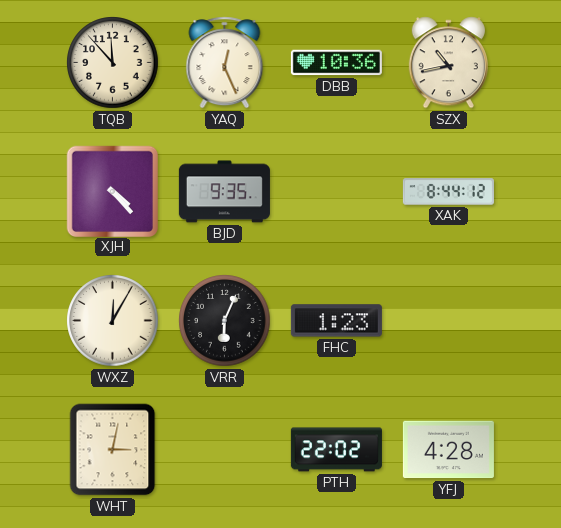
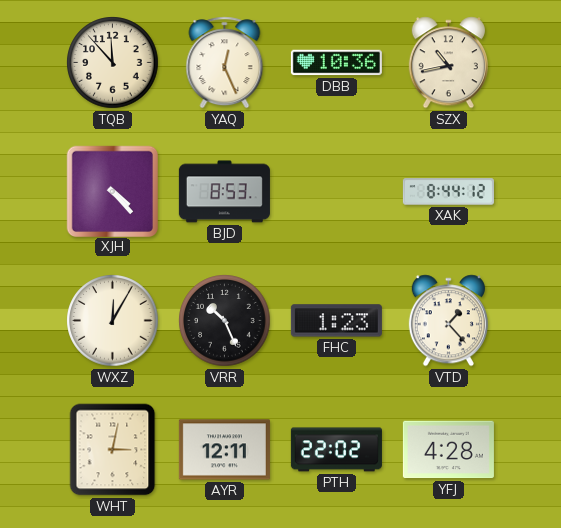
BJD: 9:35 -> 8:53 (224, 192)
VRR: 6:04 -> 10:26 (225, 321)
VTD: none -> 1:23 (448, 321)
AYR: none -> 12:11 (224, 450)
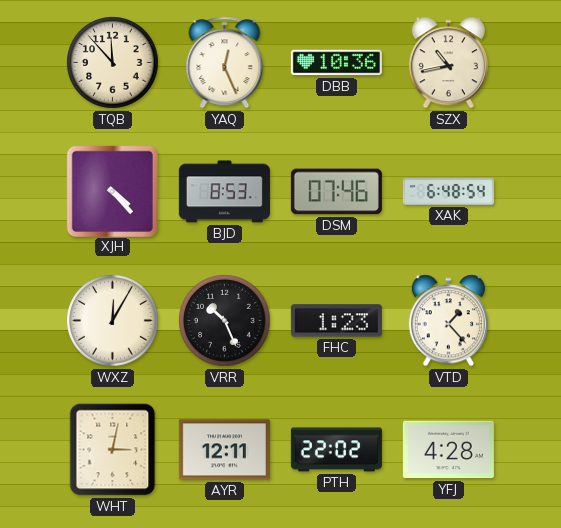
DSM: none -> 07:46 (336, 192)
XAK: 8:44 -> 6:48 (448, 192)
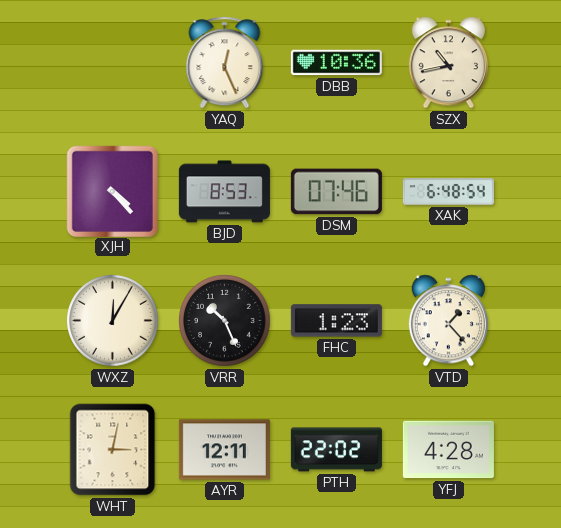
TQB: 11:53 -> none (113, 63)
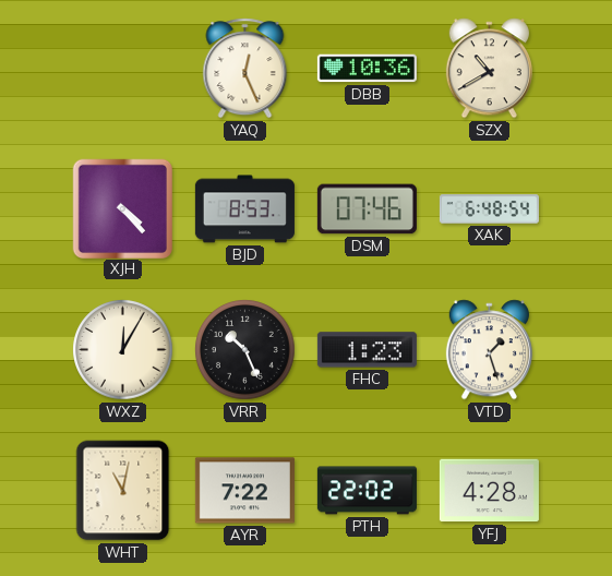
SZX: 10:43 -> 10:40 (489, 69)
VTD: 1:23 -> 1:27 (489, 350)
WHT: 3:02 -> 11:02 (123, 491)
AYR: 12:11 -> 7:22 (244, 491)
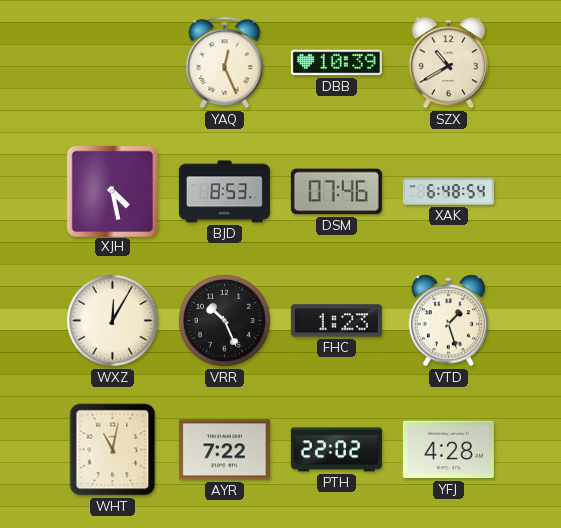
DBB: 10:36 -> 10:39 (336, 63)
XJH: 4:23 -> 4:28 (112, 191)
